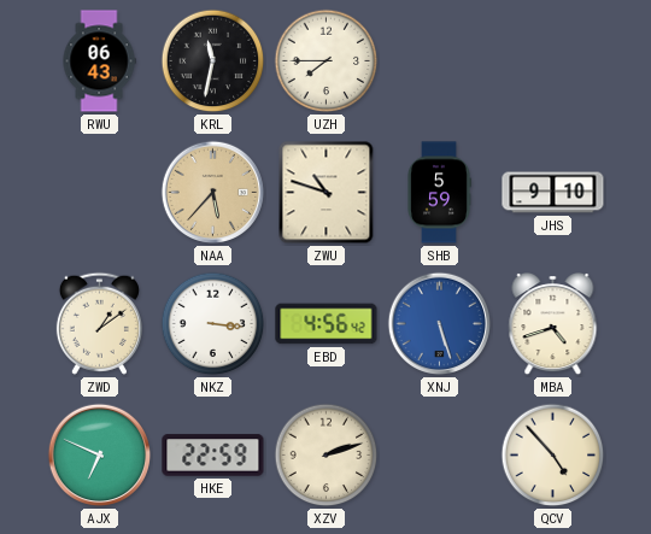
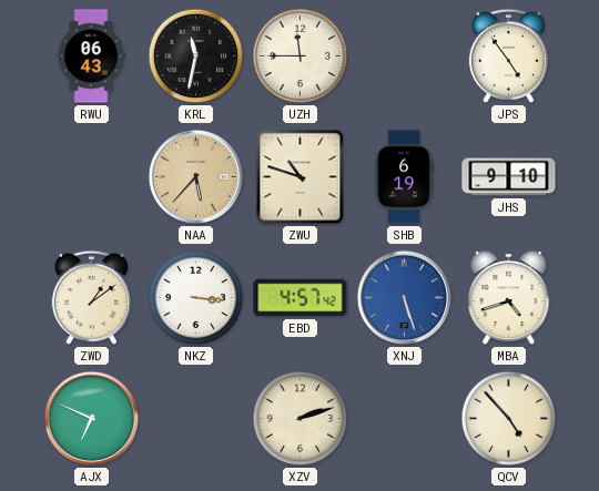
UZH: 7:45 -> 11:45 (301, 57)
JPS: none -> 4:54 (508, 55)
SHB: 5:59 -> 6:19 (405, 177)
EBD: 4:56 -> 4:57 (301, 298)
HKE: 22:59 -> none (213, 456)
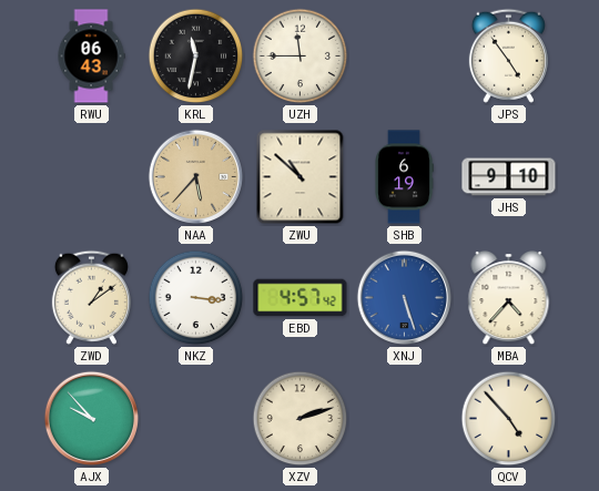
ZWU: 10:48 -> 10:52 (301, 177)
MBA: 4:42 -> 4:37 (509, 299)
AJX: 6:49 -> 9:53 (92, 419)
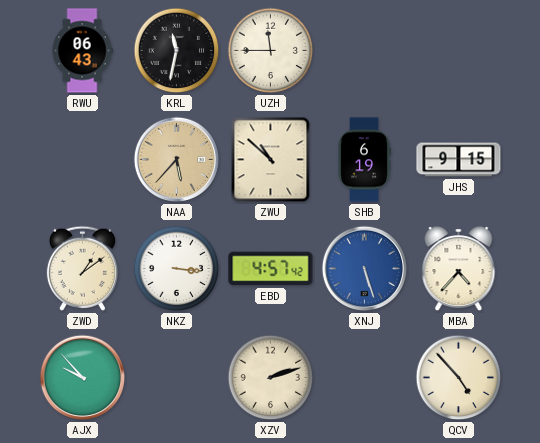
JPS: 4:54 -> none (508, 55)
JHS: 9:10 -> 9:15 (459, 160)
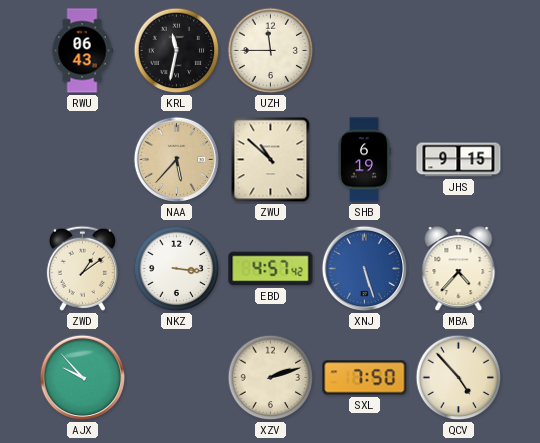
SXL: none -> 7:50 (365, 378)
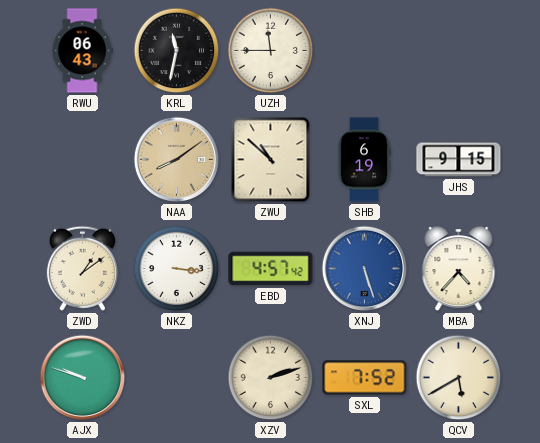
NAA: 5:37 -> 8:09 (177, 160)
AJX: 9:53 -> 9:48 (83, 378)
SXL: 7:50 -> 7:52 (365, 378)
QCV: 4:53 -> 5:40 (459, 378)
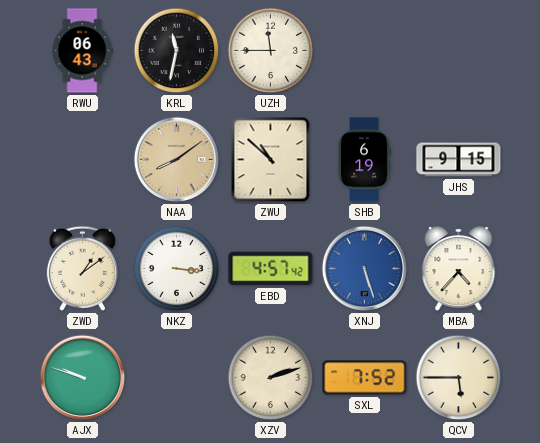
QCV: 5:40 -> 5:45 (459, 378)
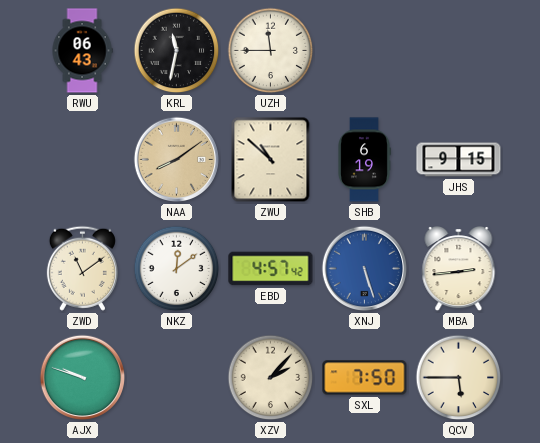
ZWD: 1:09 -> 11:09 (82, 268)
NKZ: 3:16 -> 12:09 (177, 269)
MBA: 4:37 -> 2:44 (459, 270)
XZV: 2:12 -> 2:07 (271, 378)
SXL: 7:52 -> 7:50 (365, 378)
